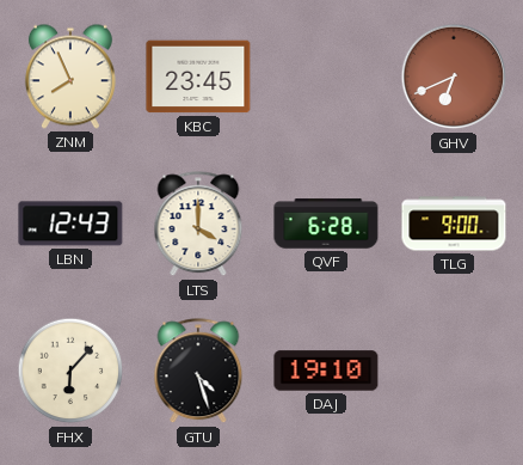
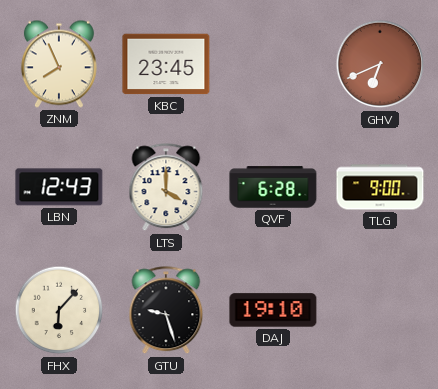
GTU: 4:27 -> 9:27 (166, 311)
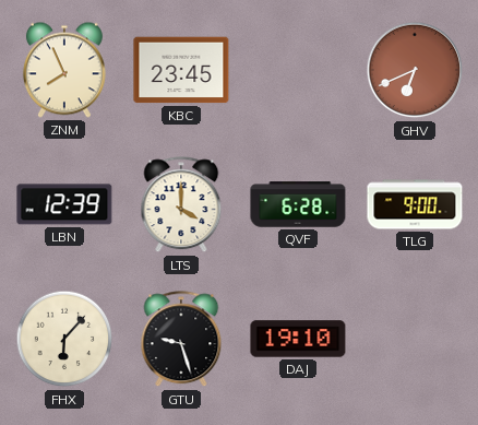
LBN: 12:43 -> 12:39 (64, 204)
